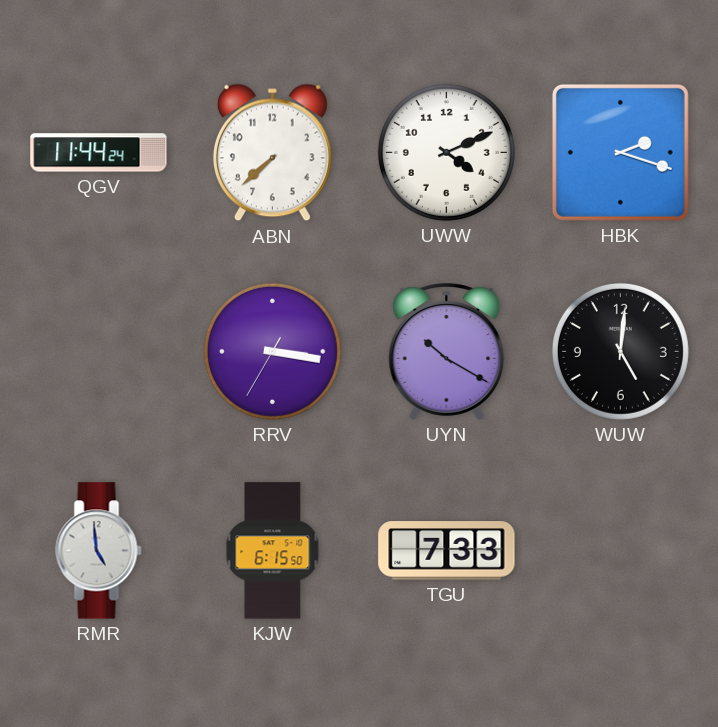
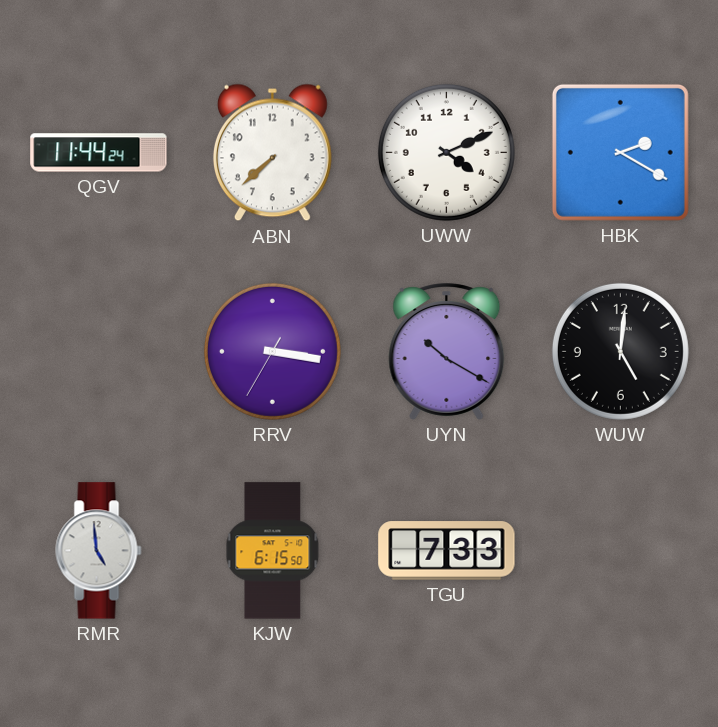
HBK: 2:18 -> 2:20 (620, 152)
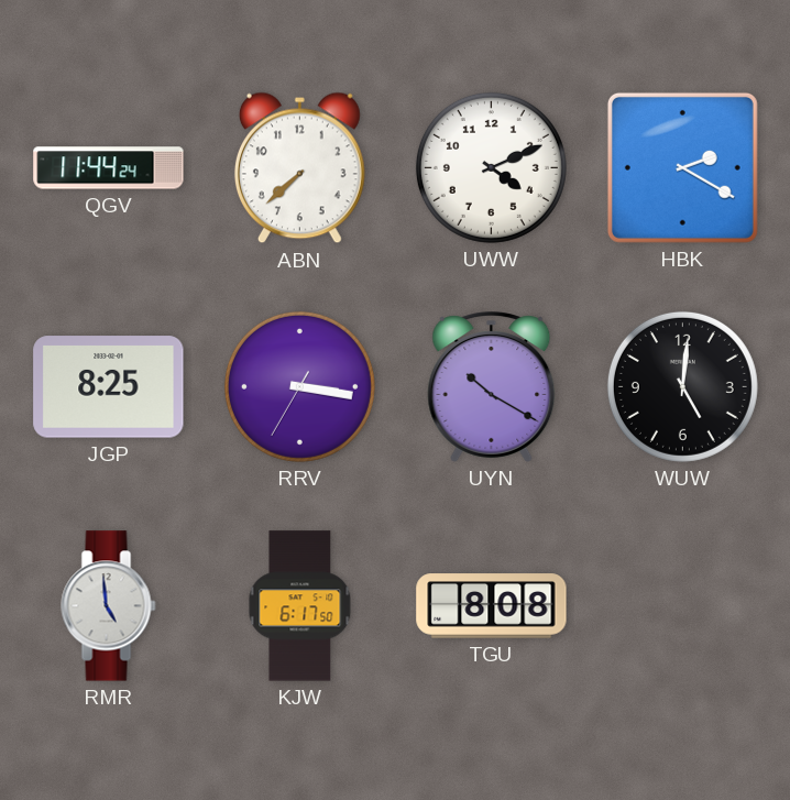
JGP: none -> 8:25 (109, 387)
KJW: 6:15 -> 6:17 (300, 606)
TGU: 7:33 -> 8:08 (492, 606)
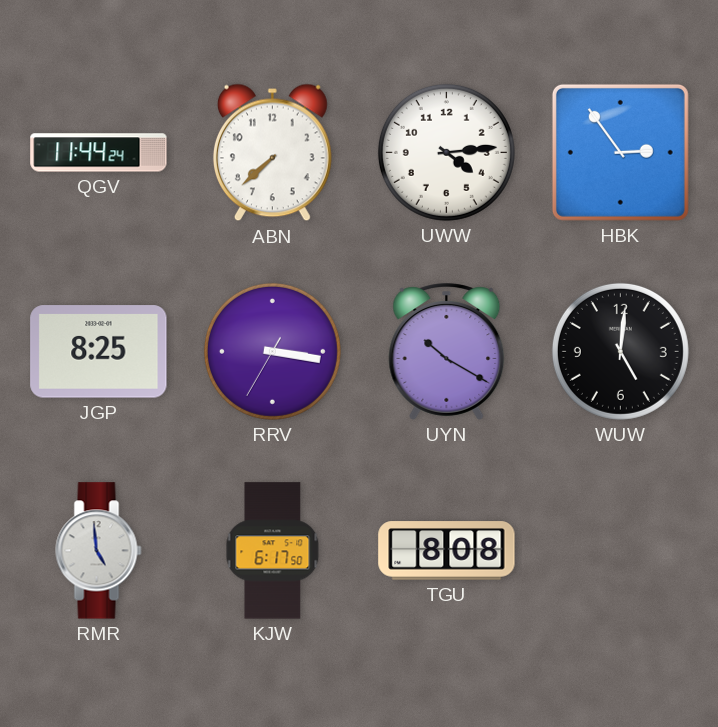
UWW: 4:11 -> 4:14 (446, 152)
HBK: 2:20 -> 2:54 (620, 152)
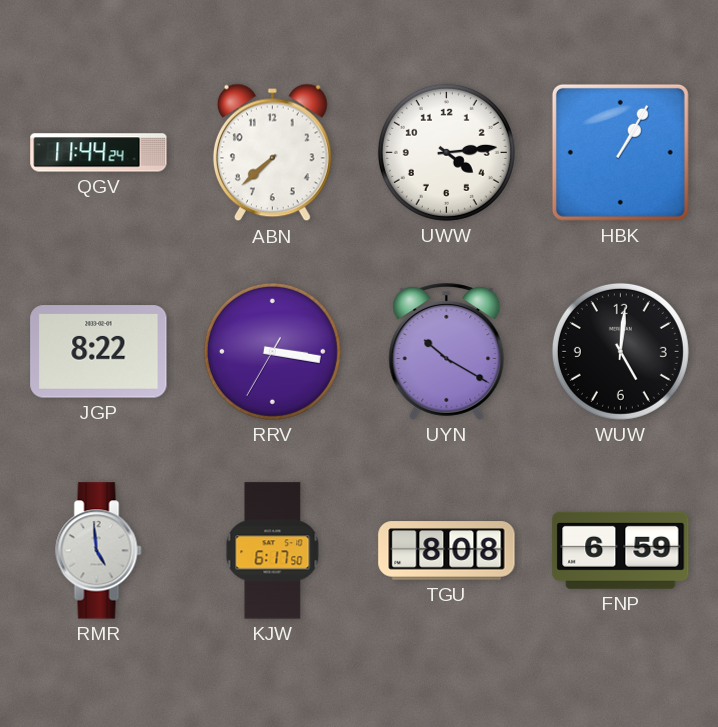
HBK: 2:54 -> 1:05 (620, 152)
JGP: 8:25 -> 8:22 (99, 352)
FNP: none -> 6:59 (621, 550)
